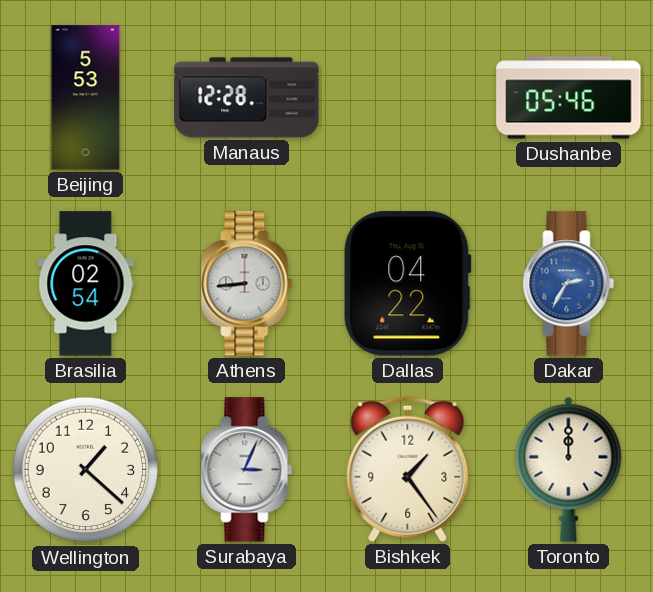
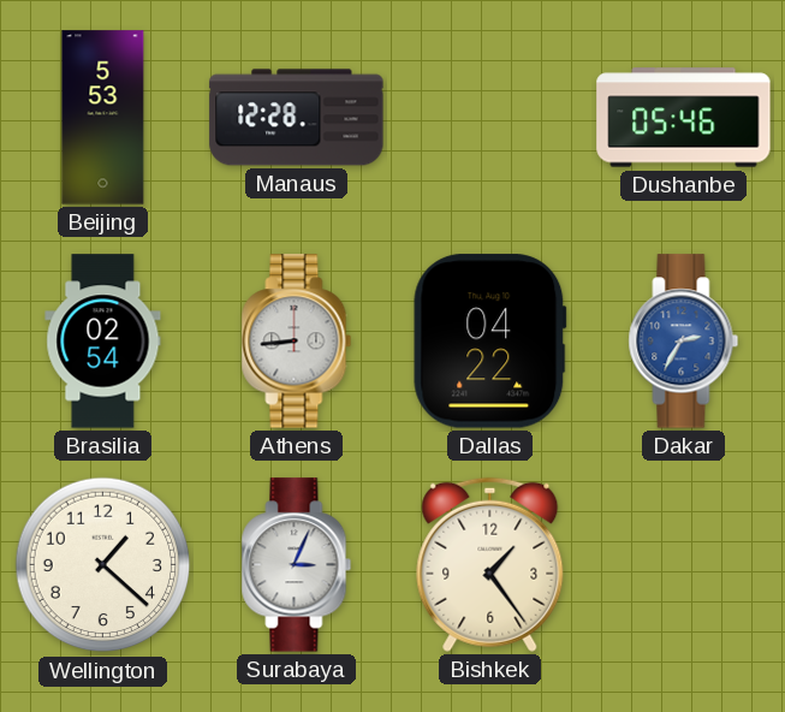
Toronto: 12:00 -> none (569, 469)
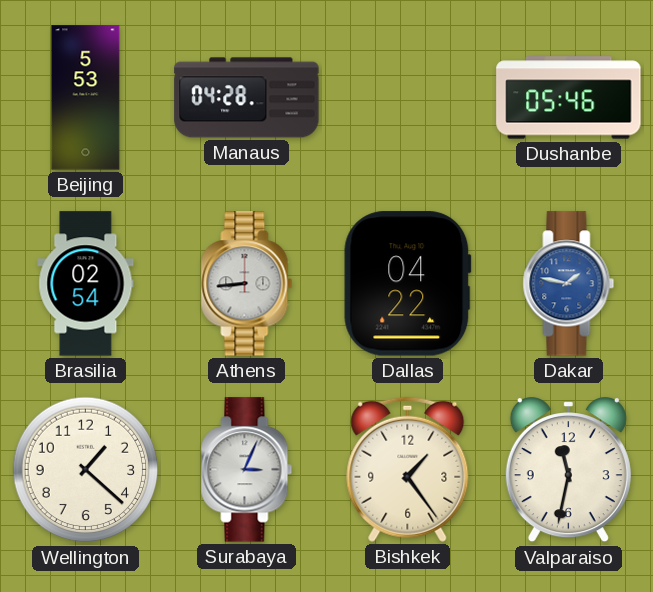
Manaus: 12:28 -> 04:28 (247, 98)
Dakar: 2:35 -> 1:47 (569, 284)
Valparaiso: none -> 11:32 (568, 470)
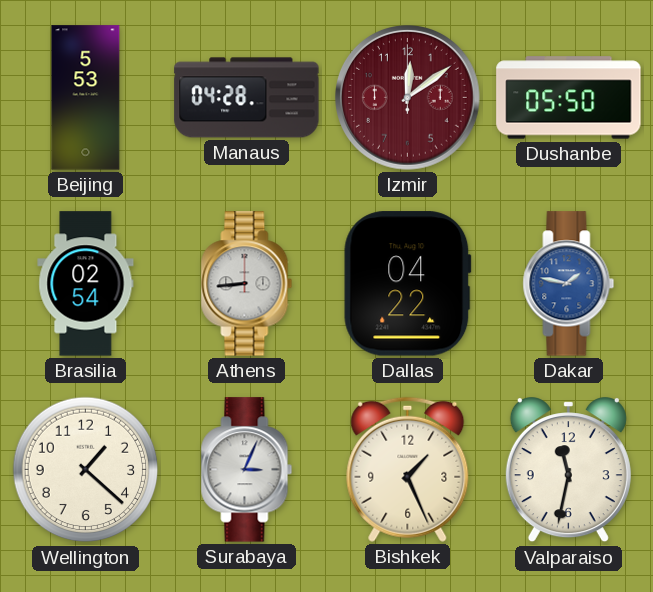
Izmir: none -> 12:09 (408, 98)
Dushanbe: 05:46 -> 05:50 (569, 98)
Bishkek: 1:24 -> 1:26 (408, 469)
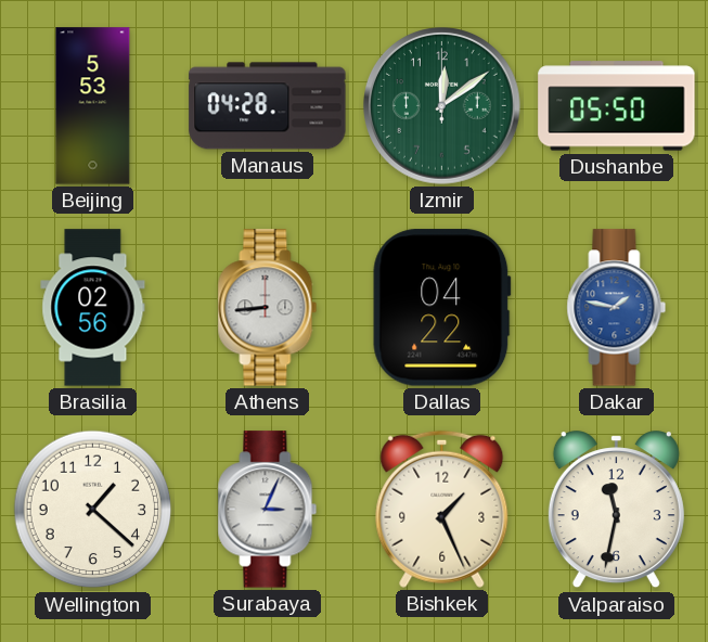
Izmir dial: burgundy -> green (442, 106)
Brasilia: 02:54 -> 02:56 (93, 308)
